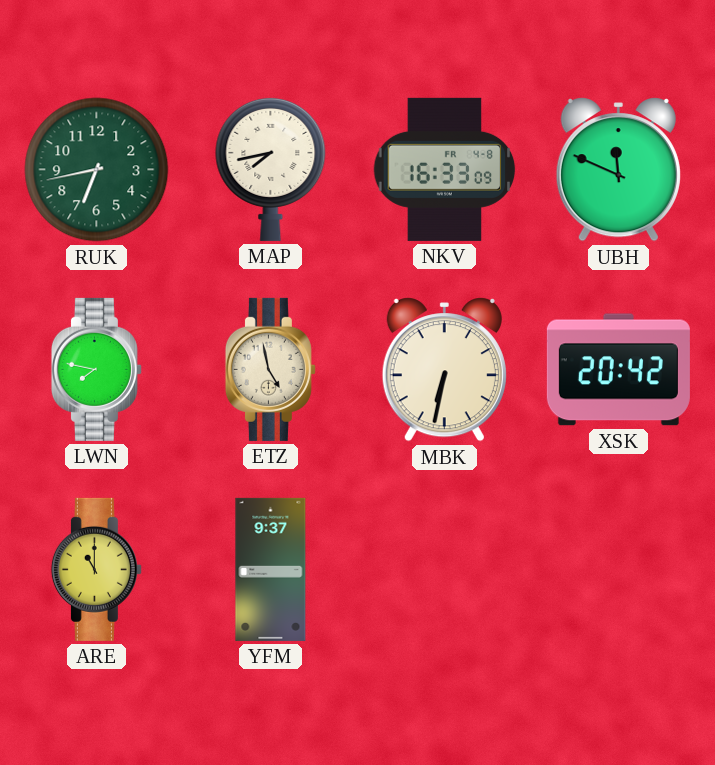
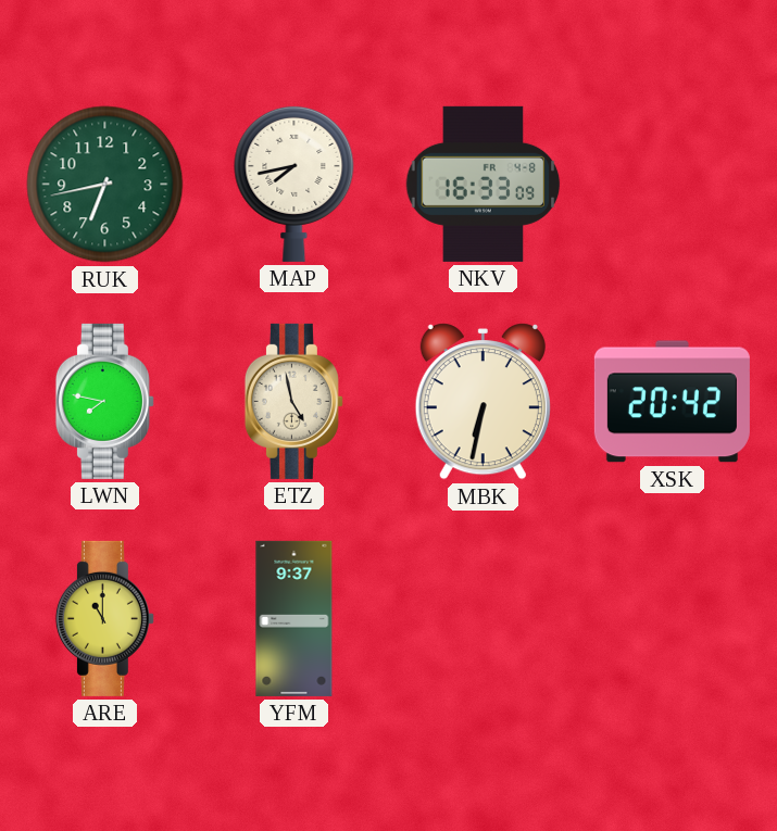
UBH: 11:49 -> none (618, 170)
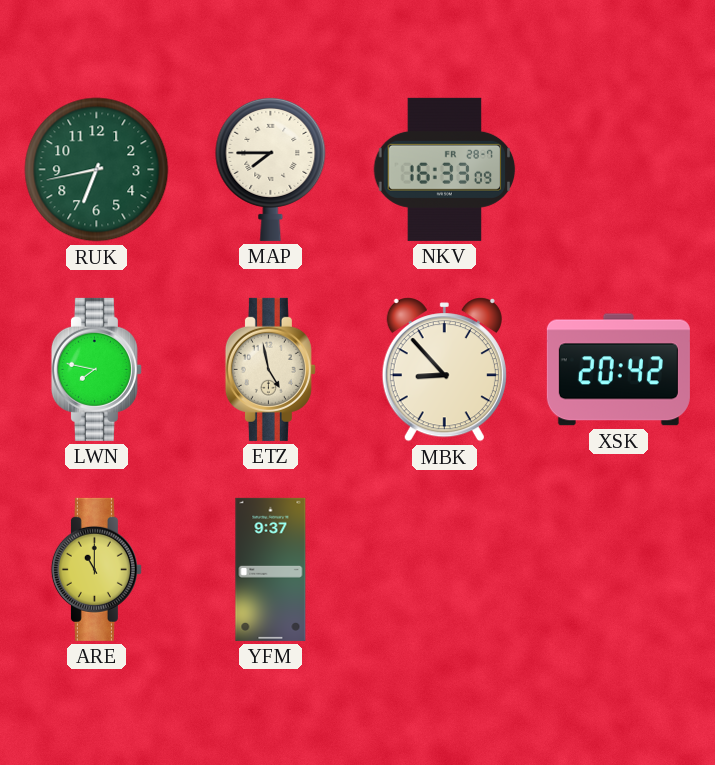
MAP: 7:43 -> 7:45 (271, 169)
NKV date: FR 4-8 -> FR 28-7 (445, 169)
MBK: 6:32 -> 8:53 (444, 370)
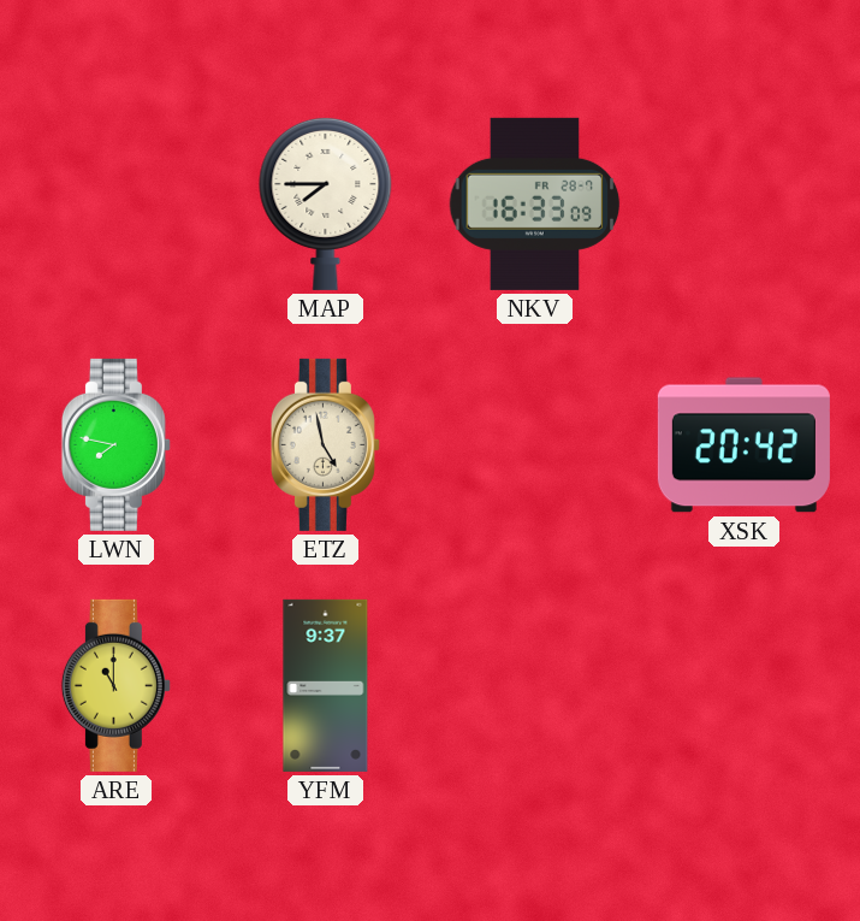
RUK: 6:43 -> none (97, 170)
MBK: 8:53 -> none (444, 370)
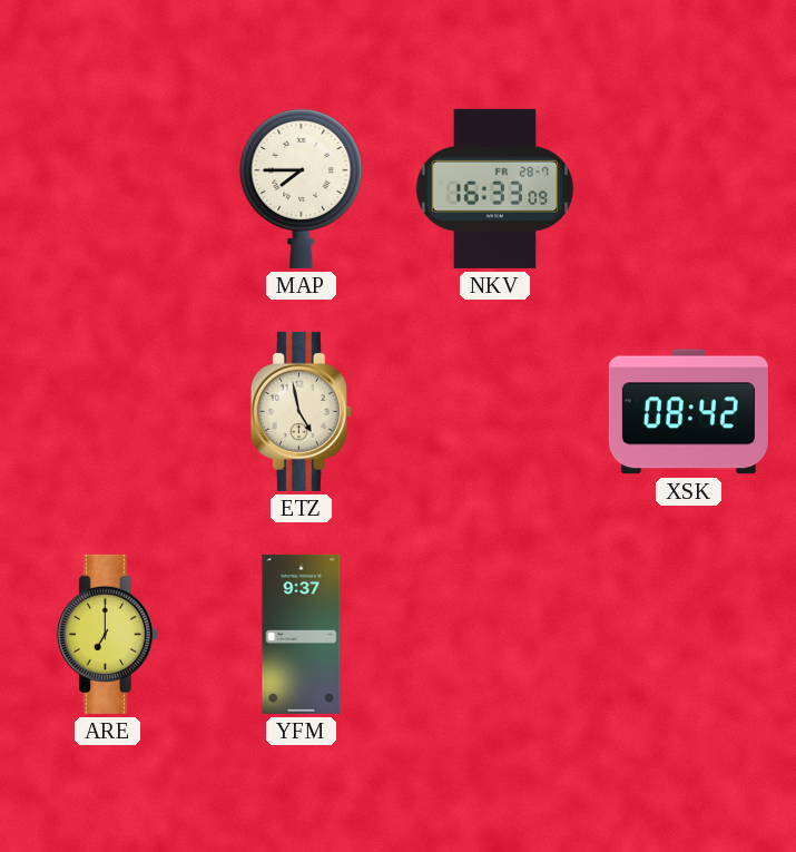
LWN: 7:47 -> none (115, 444)
XSK: 20:42 -> 08:42 (688, 412)
ARE: 11:00 -> 7:00 (107, 634)
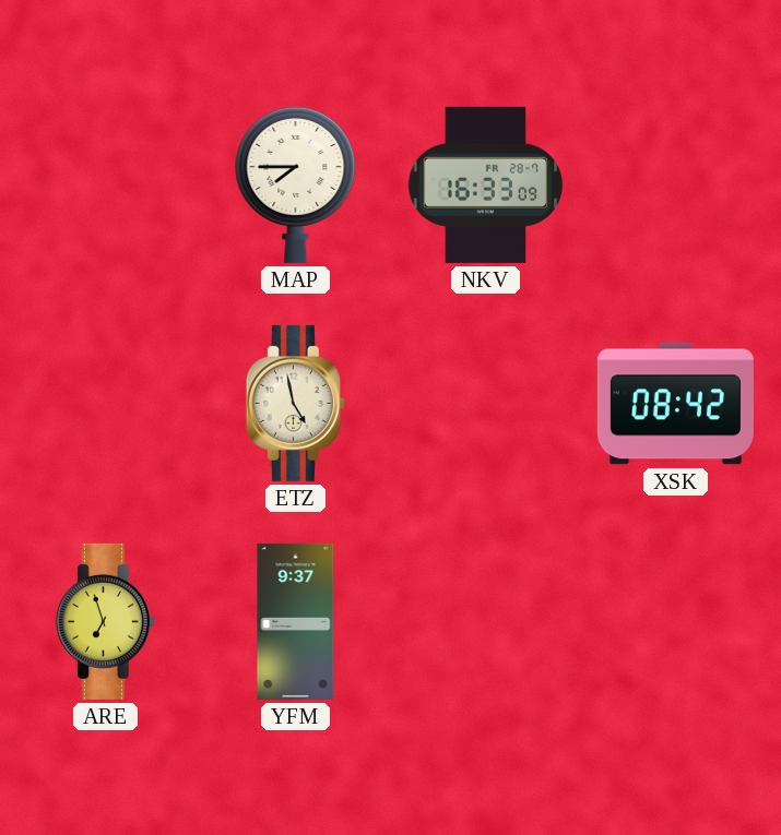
ARE: 7:00 -> 6:57 (105, 621)
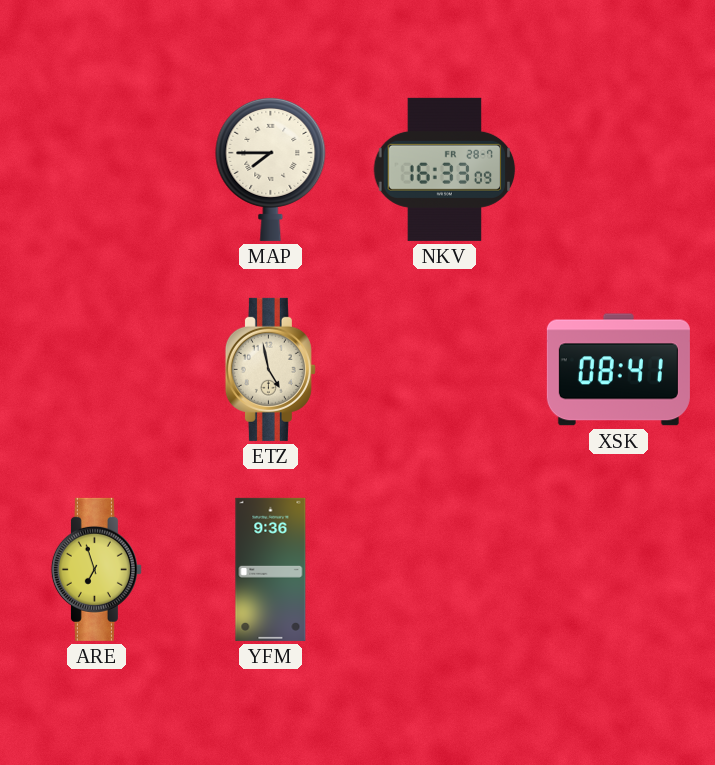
XSK: 08:42 -> 08:41 (618, 370)
YFM: 9:37 -> 9:36 (271, 569)
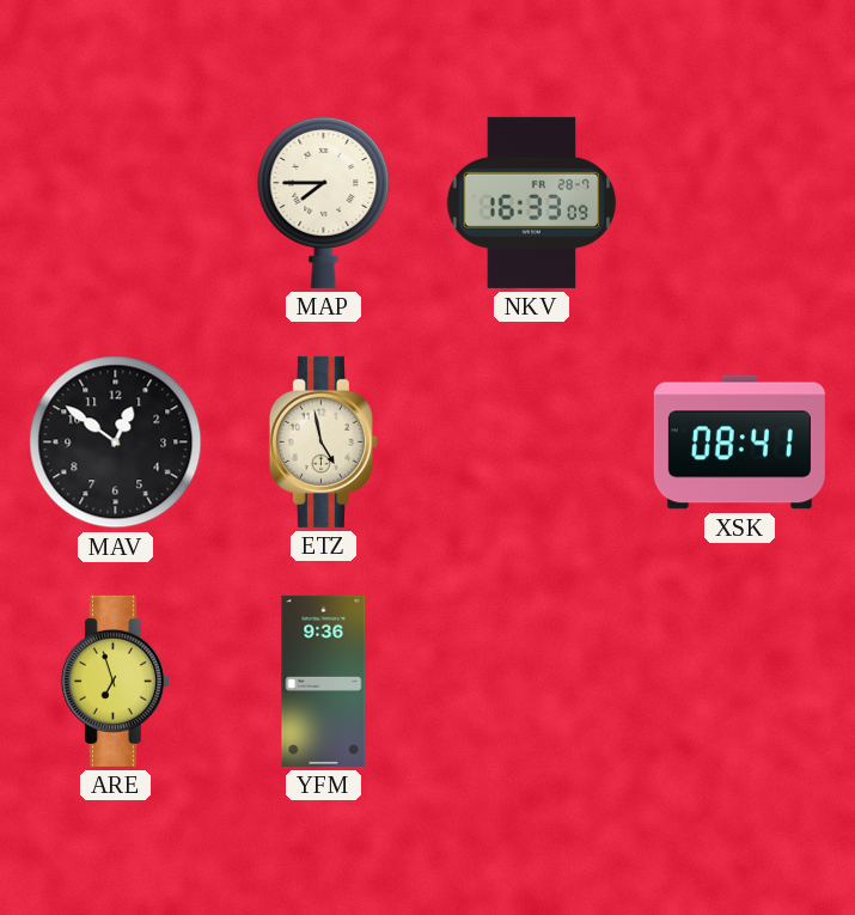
MAV: none -> 12:51 (116, 443)
